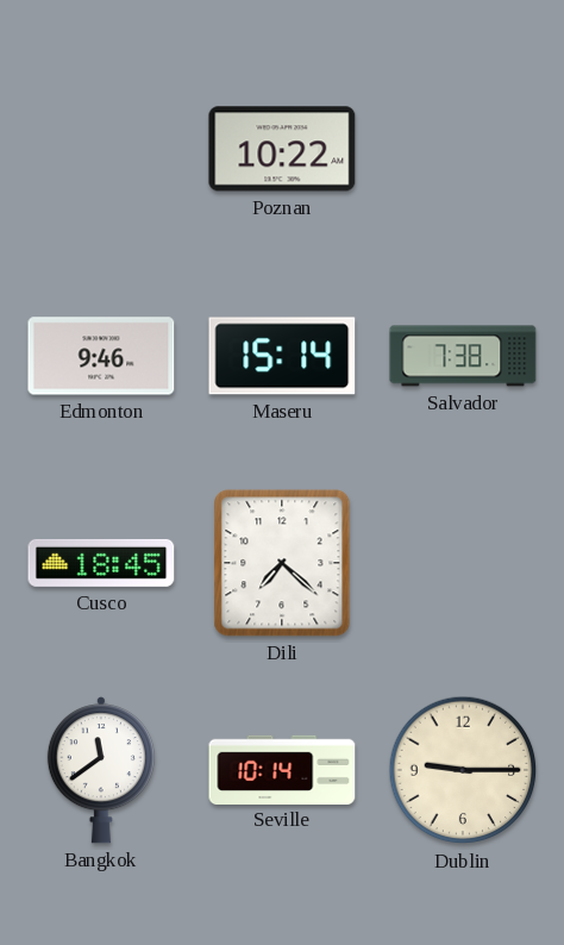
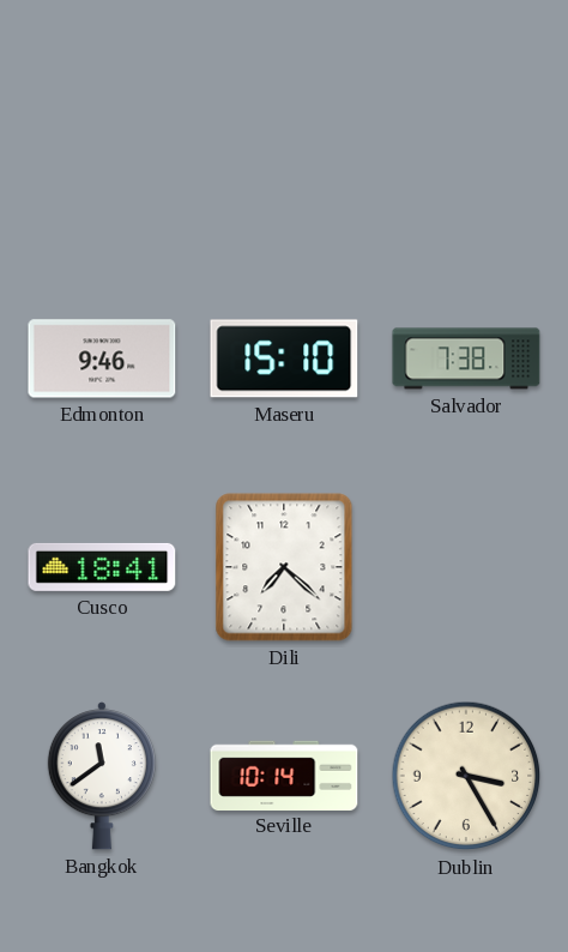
Poznan: 10:22 -> none (282, 149)
Maseru: 15:14 -> 15:10 (284, 358)
Cusco: 18:45 -> 18:41 (102, 567)
Dublin: 9:15 -> 3:25 (466, 776)
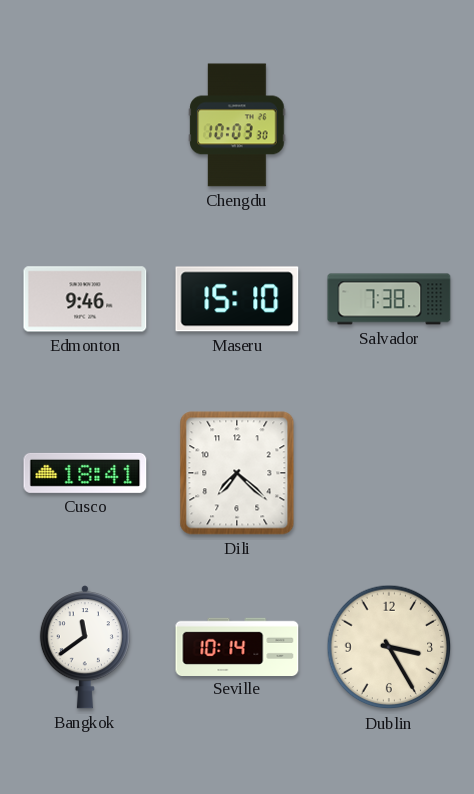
Chengdu: none -> 10:03 (237, 125)
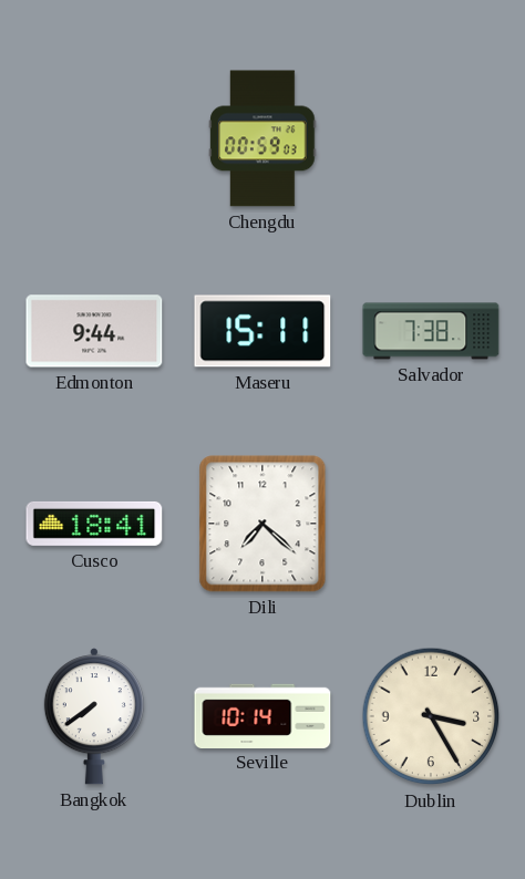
Chengdu: 10:03 -> 00:59 (262, 138)
Edmonton: 9:46 -> 9:44 (94, 331)
Maseru: 15:10 -> 15:11 (262, 331)
Bangkok: 11:39 -> 7:39 (94, 716)
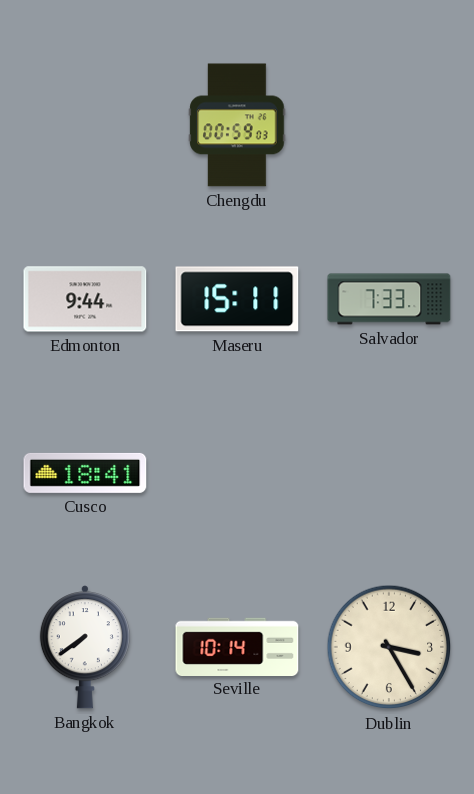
Salvador: 7:38 -> 7:33 (389, 299)
Dili: 7:22 -> none (262, 524)
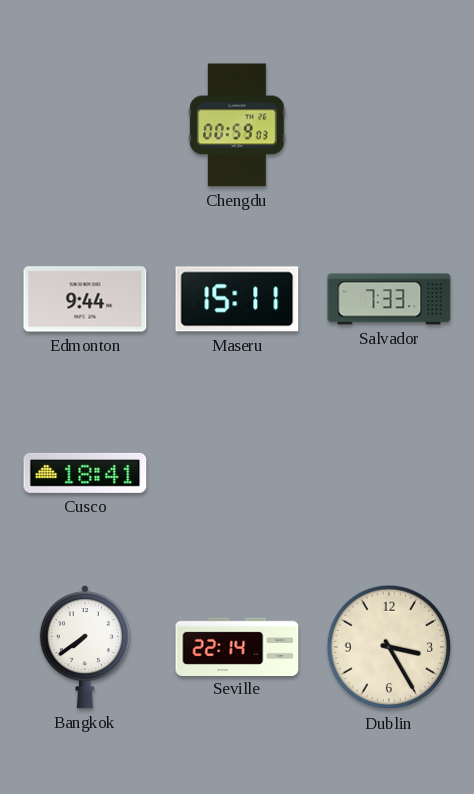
Seville: 10:14 -> 22:14 (237, 646)
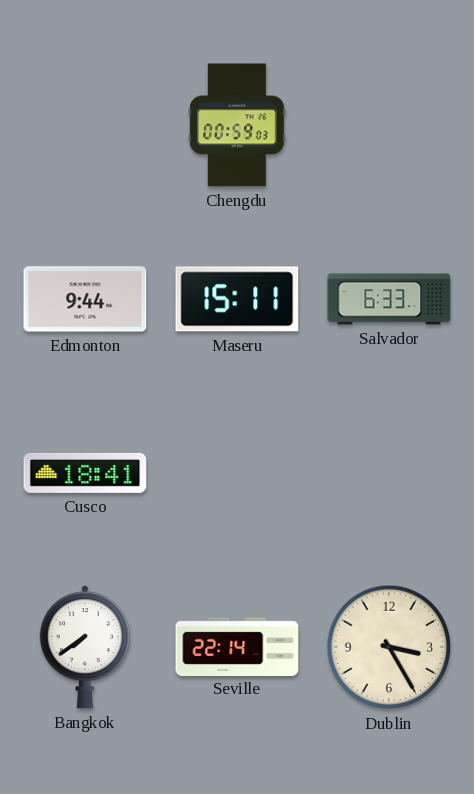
Salvador: 7:33 -> 6:33 (389, 299)
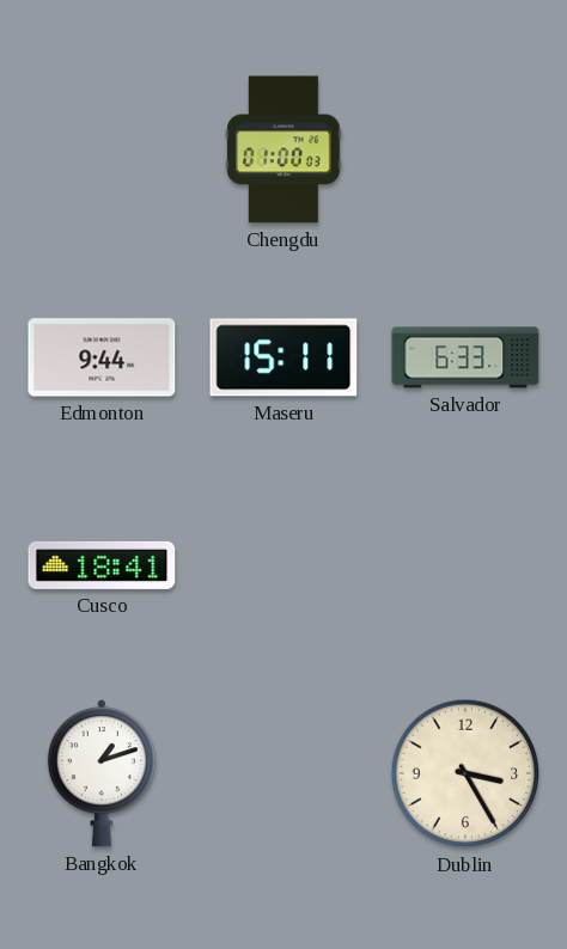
Chengdu: 00:59 -> 01:00 (283, 149)
Bangkok: 7:39 -> 1:12 (102, 773)
Seville: 22:14 -> none (237, 646)
